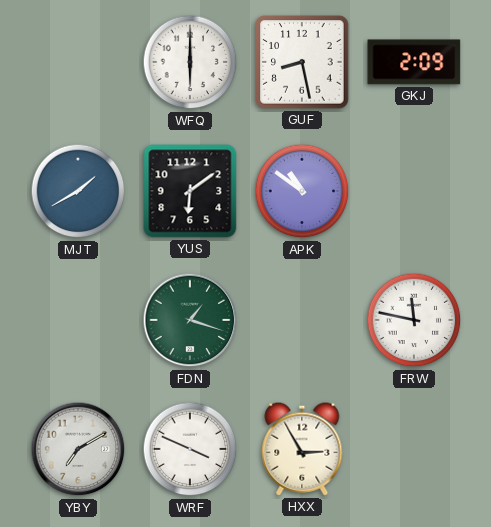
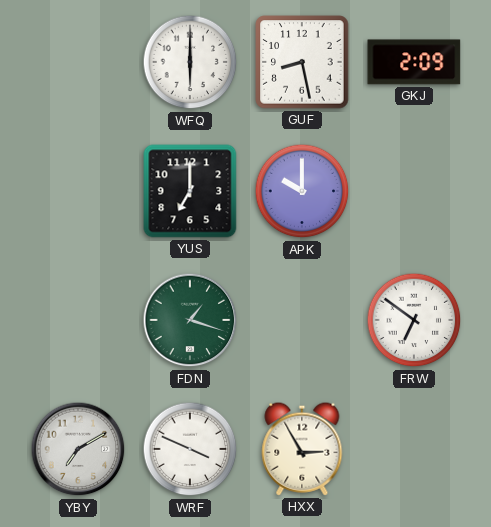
MJT: 1:40 -> none (78, 191)
YUS: 6:09 -> 7:00 (190, 191)
APK: 10:51 -> 10:00 (302, 191)
FRW: 11:47 -> 6:51 (414, 320)
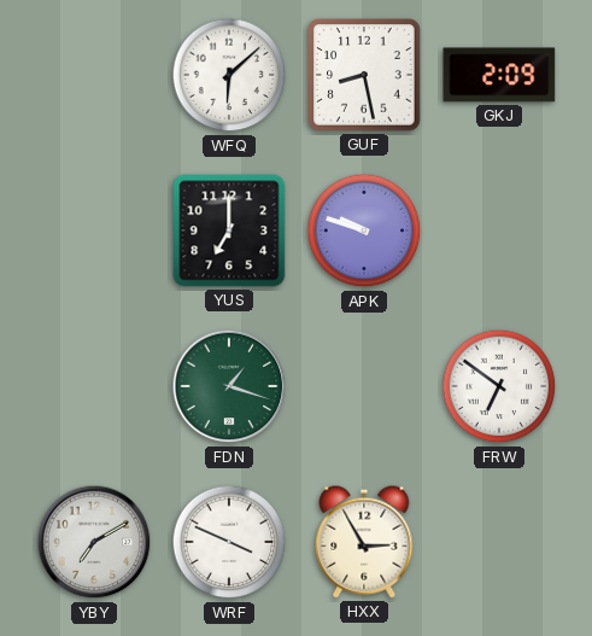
WFQ: 6:00 -> 6:08 (229, 75)
APK: 10:00 -> 9:48 (364, 231)
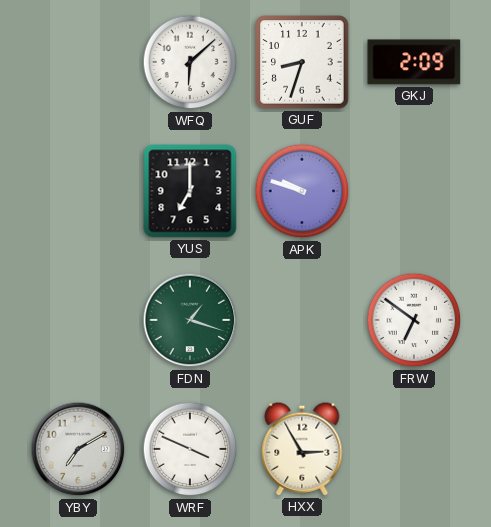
GUF: 8:28 -> 8:33 (302, 62)
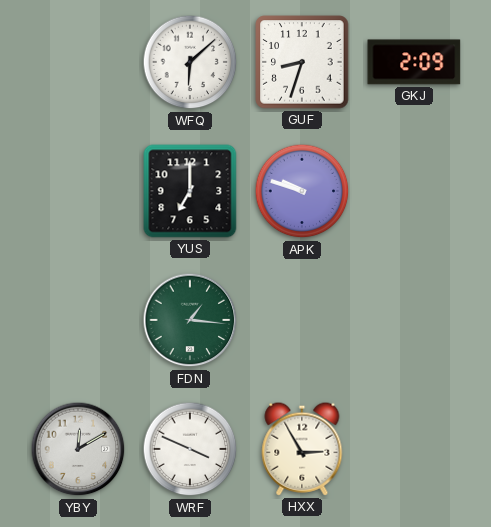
FDN: 1:18 -> 1:16 (190, 320)
FRW: 6:51 -> none (414, 320)
YBY: 7:10 -> 12:10 (78, 449)
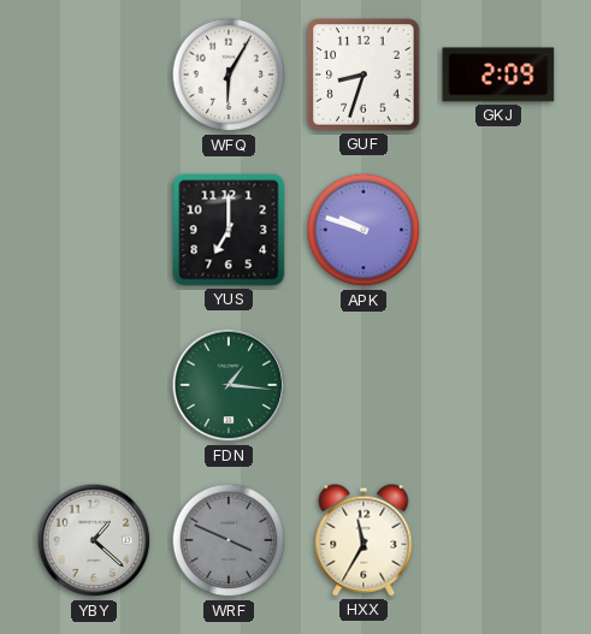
WFQ: 6:08 -> 6:05 (229, 75)
YBY: 12:10 -> 1:22 (94, 540)
WRF dial: white -> grey (229, 540)
HXX: 2:55 -> 11:35 (364, 540)
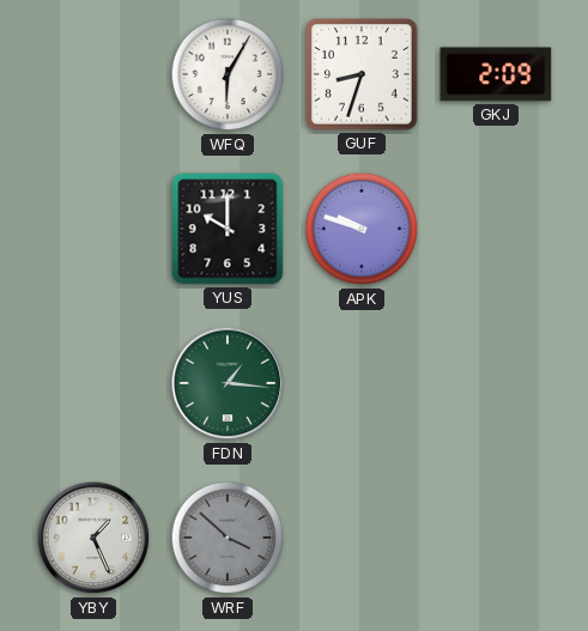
YUS: 7:00 -> 10:00 (228, 229)
YBY: 1:22 -> 1:26 (93, 538)
WRF: 3:49 -> 3:52 (228, 538)
HXX: 11:35 -> none (364, 540)
